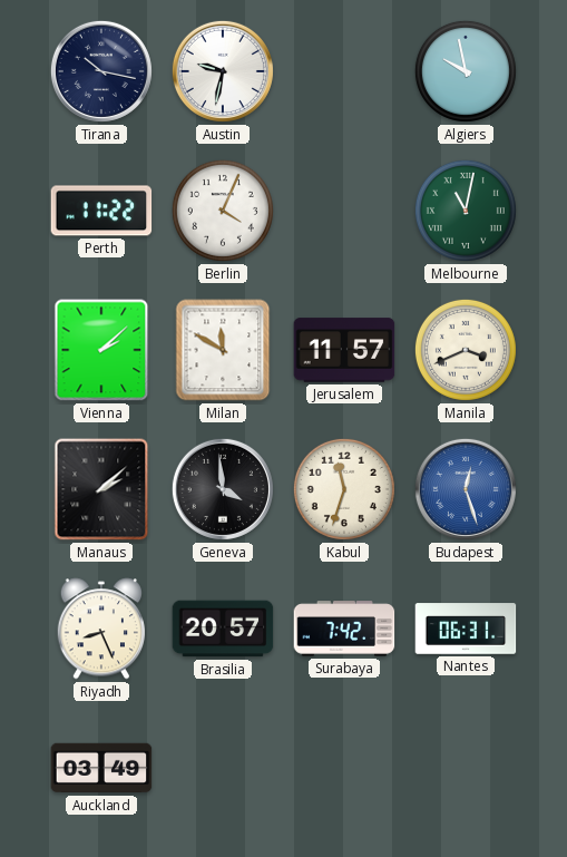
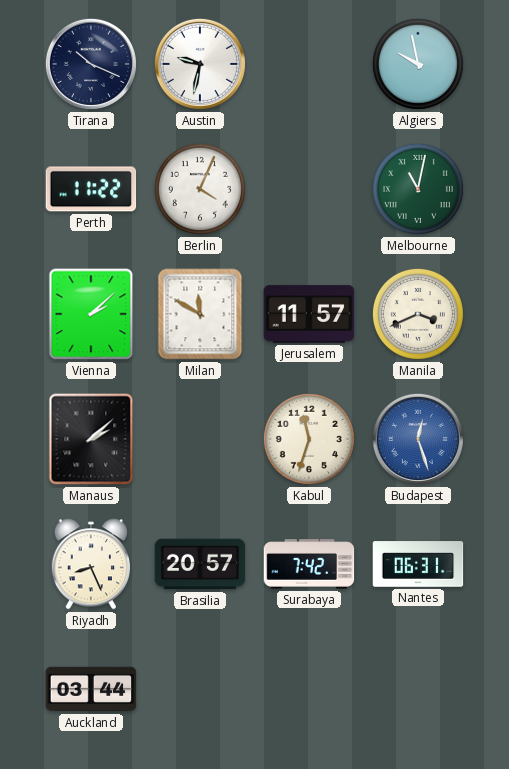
Tirana: 10:17 -> 10:19 (91, 64)
Geneva: 3:59 -> none (223, 489)
Auckland: 03:49 -> 03:44 (91, 689)
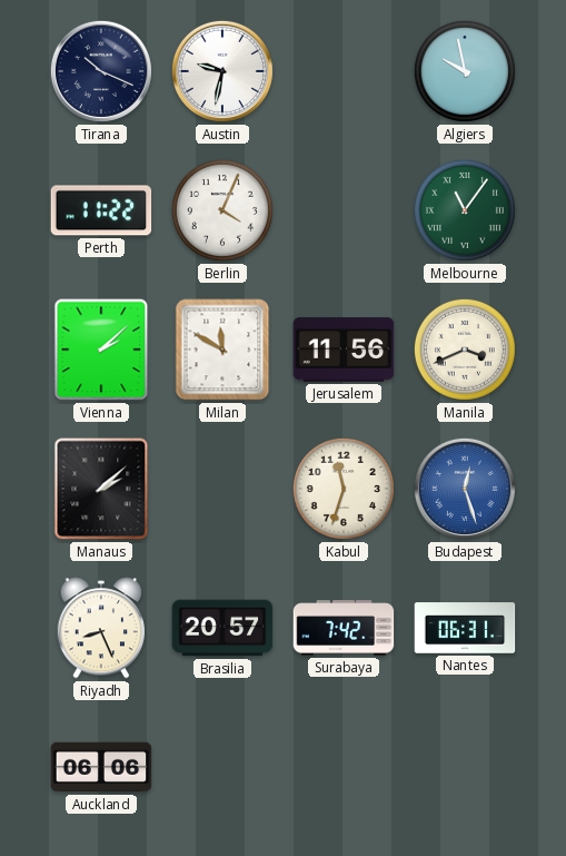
Melbourne: 11:02 -> 11:06 (465, 210)
Jerusalem: 11:57 -> 11:56 (344, 350)
Auckland: 03:44 -> 06:06 (101, 767)
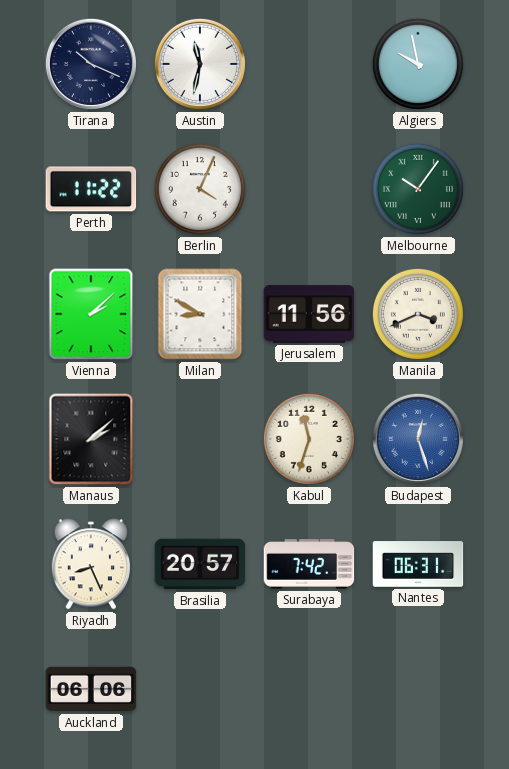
Austin: 9:32 -> 11:32 (200, 64)
Melbourne: 11:06 -> 10:06 (418, 189)
Milan: 11:50 -> 8:50 (200, 314)
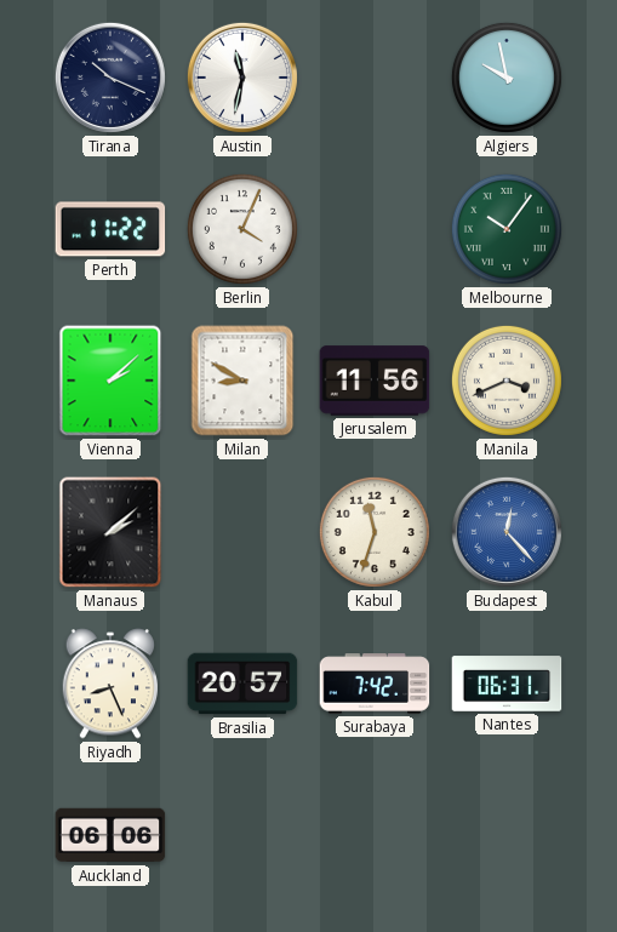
Budapest: 12:27 -> 12:23 (507, 532)
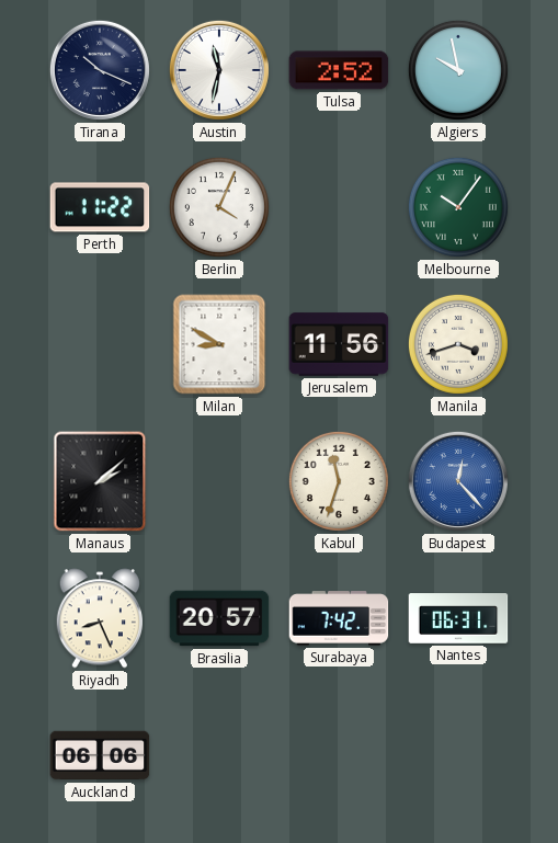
Tulsa: none -> 2:52 (339, 70)
Vienna: 2:08 -> none (110, 381)
Manila: 3:41 -> 3:42 (458, 344)
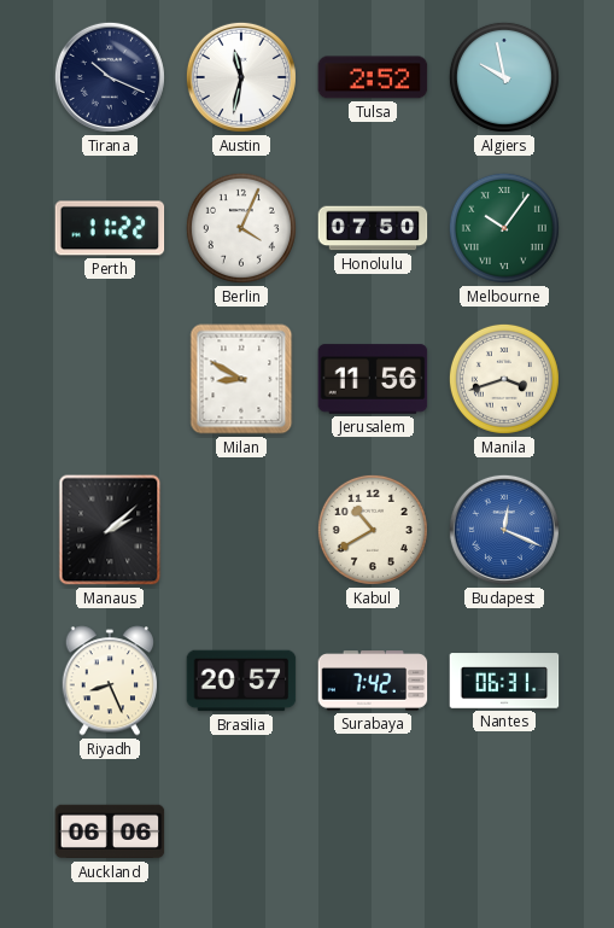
Honolulu: none -> 07:50 (373, 228)
Kabul: 11:33 -> 10:40 (373, 530)
Budapest: 12:23 -> 12:19 (504, 530)
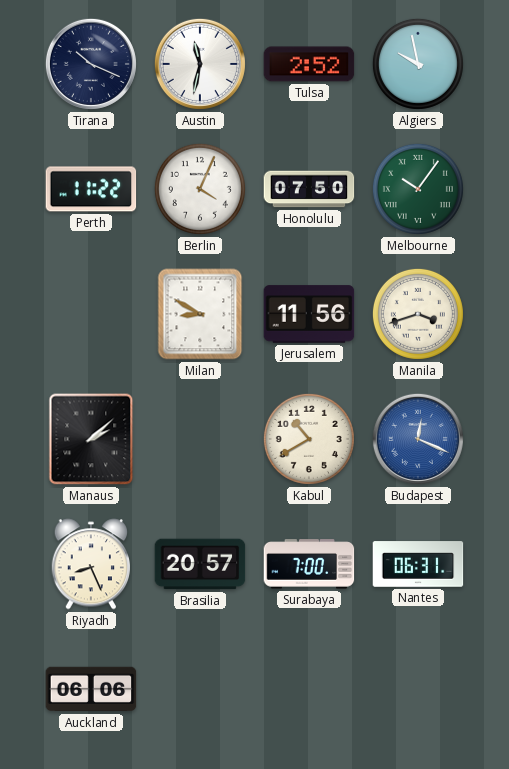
Surabaya: 7:42 -> 7:00 (309, 564)
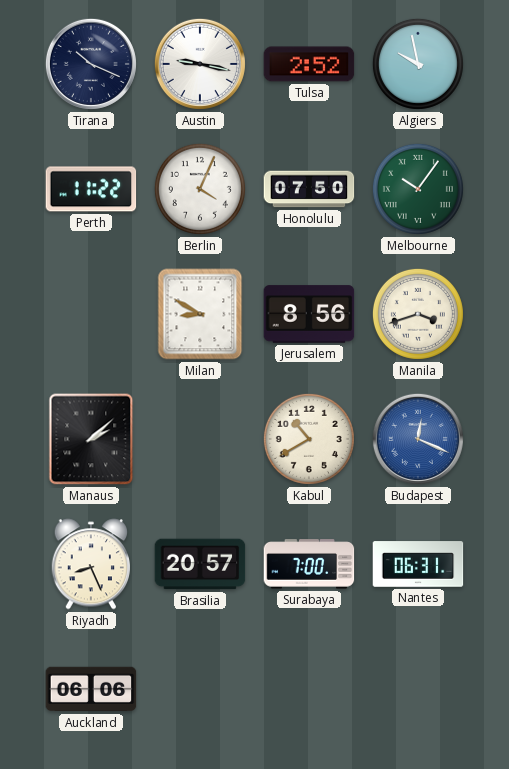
Austin: 11:32 -> 9:17 (200, 64)
Jerusalem: 11:56 -> 8:56 (309, 314)
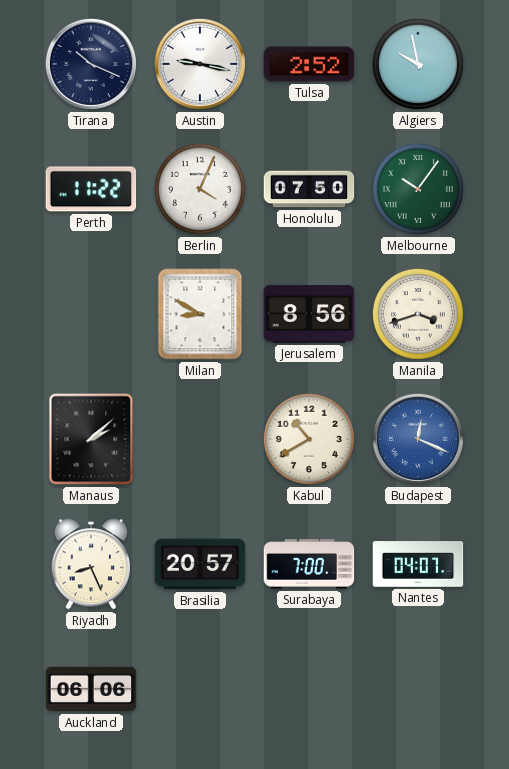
Nantes: 06:31 -> 04:07 (418, 564)
